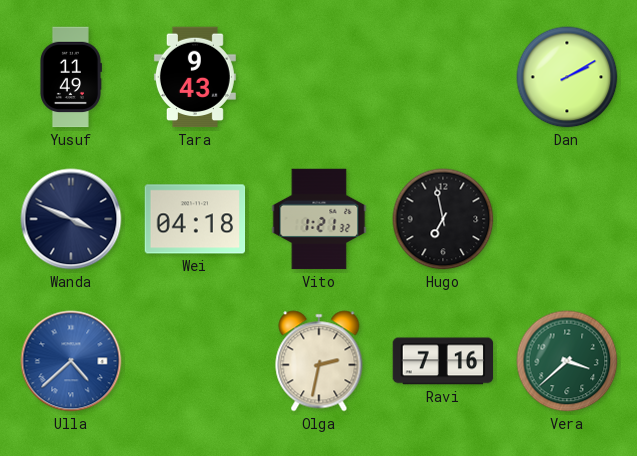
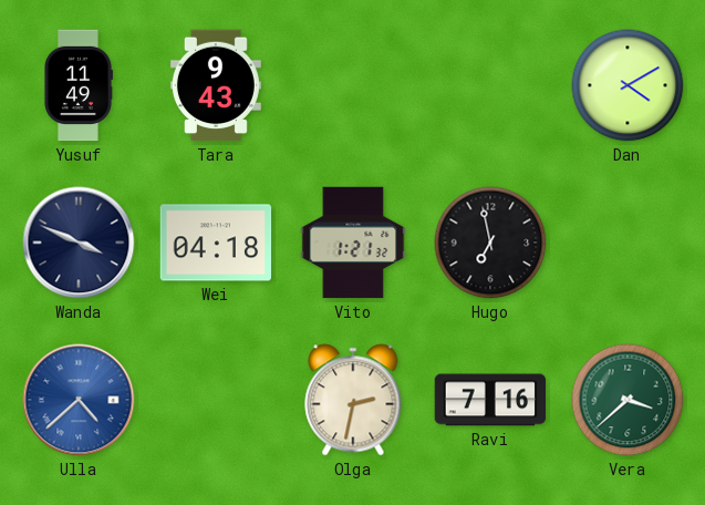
Dan: 2:10 -> 4:10 (628, 85)
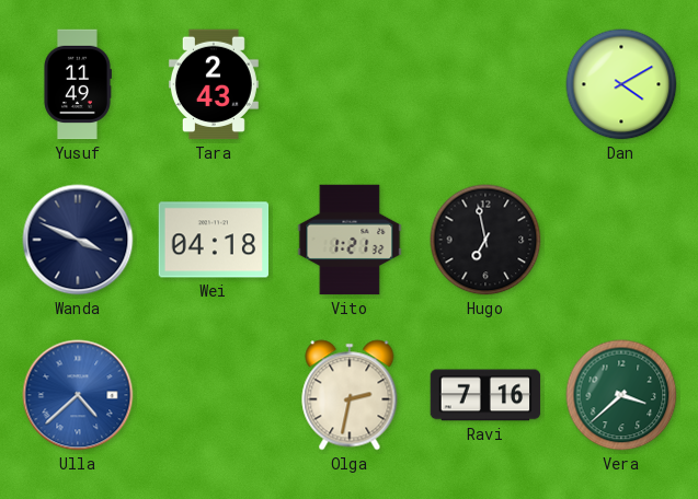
Tara: 9:43 -> 2:43 (214, 84)
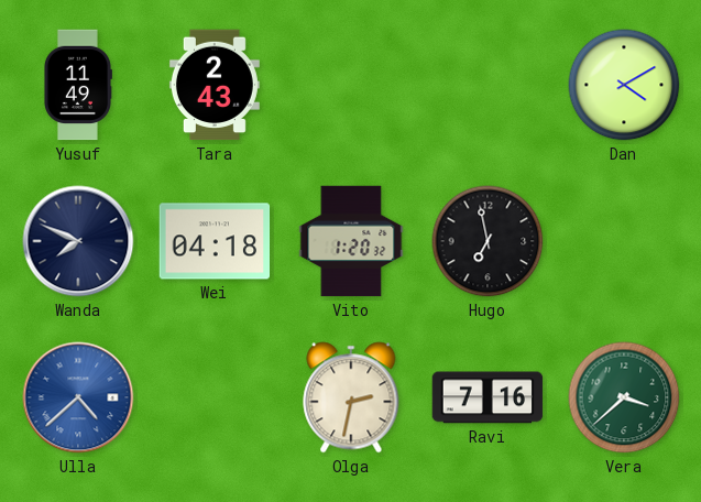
Wanda: 3:49 -> 7:49 (78, 241)
Vito: 1:21 -> 1:20 (351, 241)
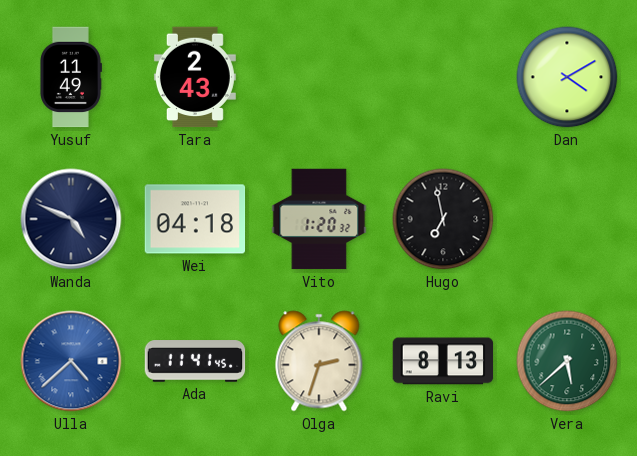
Wanda: 7:49 -> 4:49 (71, 219)
Ada: none -> 11:41 (195, 361)
Olga: 2:32 -> 2:33 (319, 361)
Ravi: 7:16 -> 8:13 (443, 361)
Vera: 3:38 -> 5:38 (567, 361)
